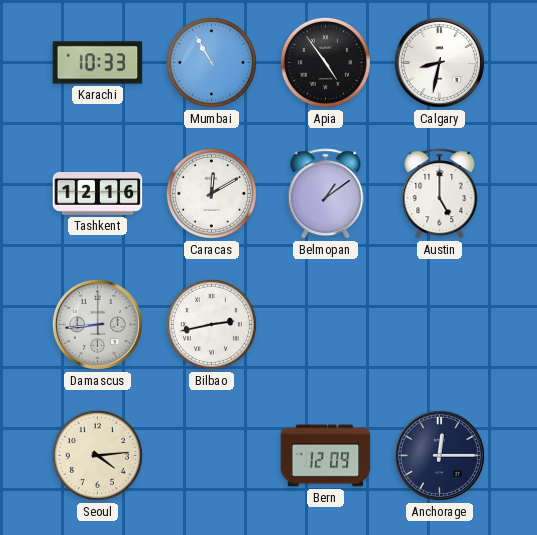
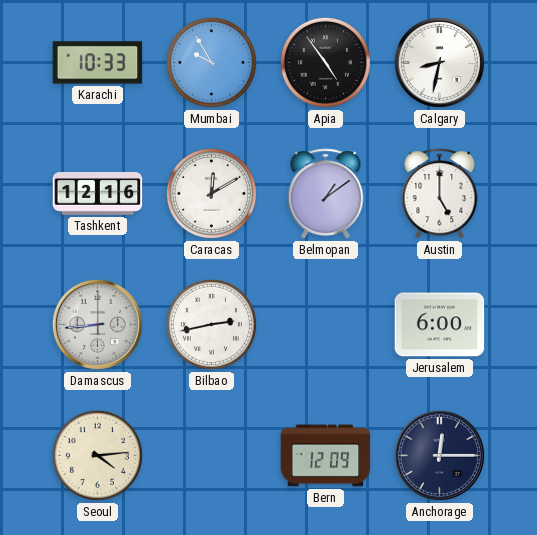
Mumbai: 10:55 -> 9:55 (211, 62)
Jerusalem: none -> 6:00 (440, 325)
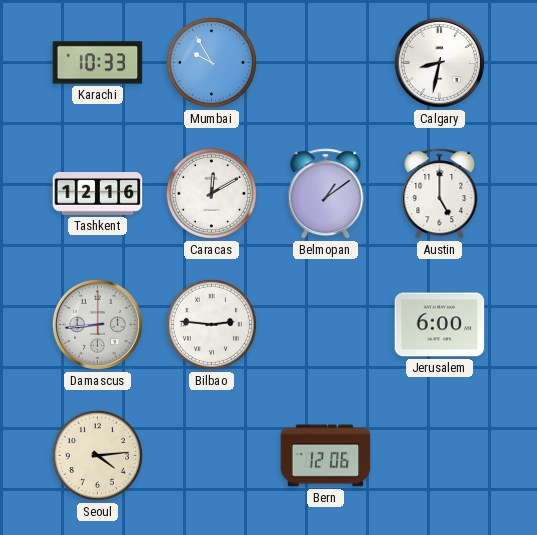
Apia: 4:54 -> none (325, 62)
Bilbao: 2:43 -> 2:46 (211, 324)
Bern: 12:09 -> 12:06 (326, 456)
Anchorage: 12:15 -> none (439, 455)
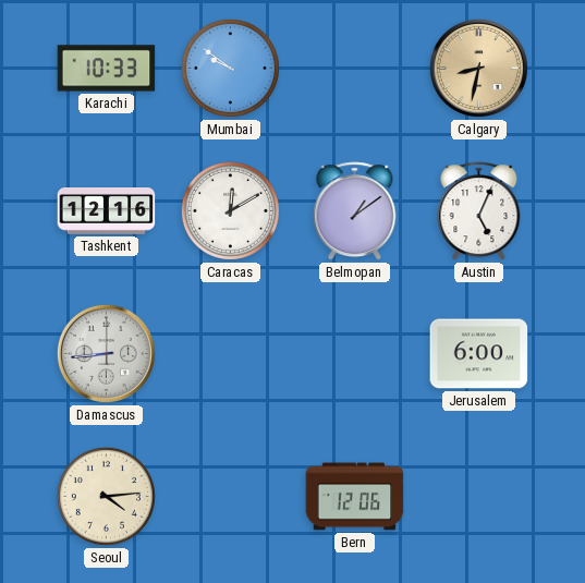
Mumbai: 9:55 -> 9:51 (230, 68)
Calgary dial: white -> champagne (478, 68)
Austin: 5:00 -> 5:04 (479, 211)
Bilbao: 2:46 -> none (211, 324)
